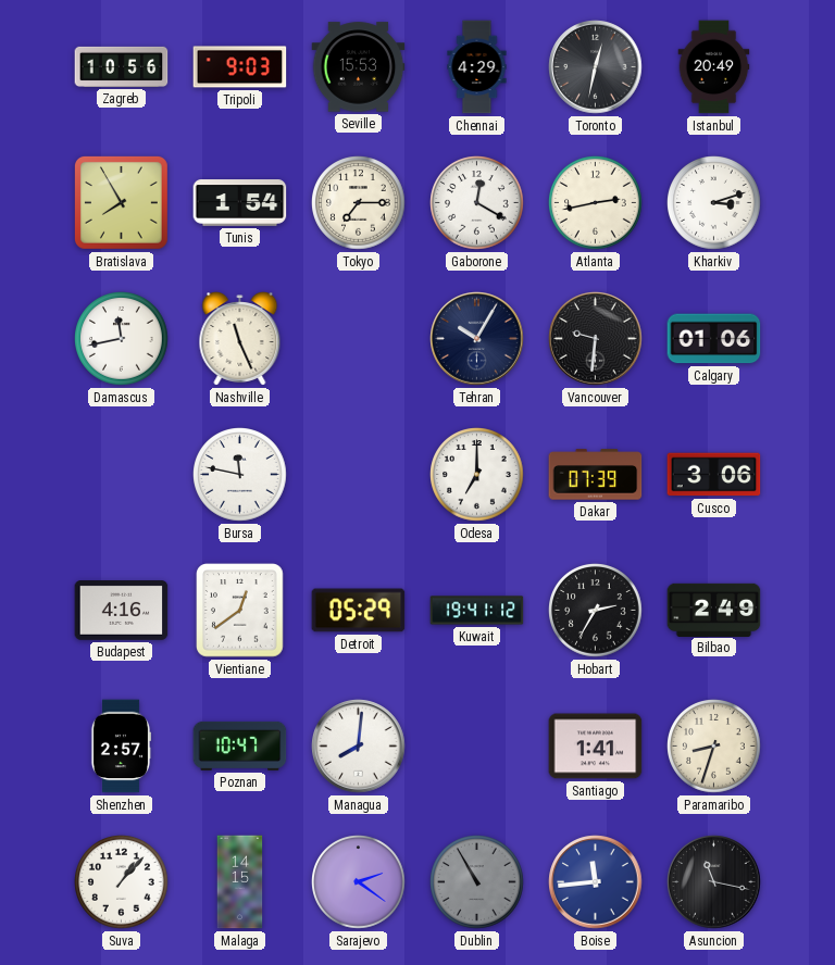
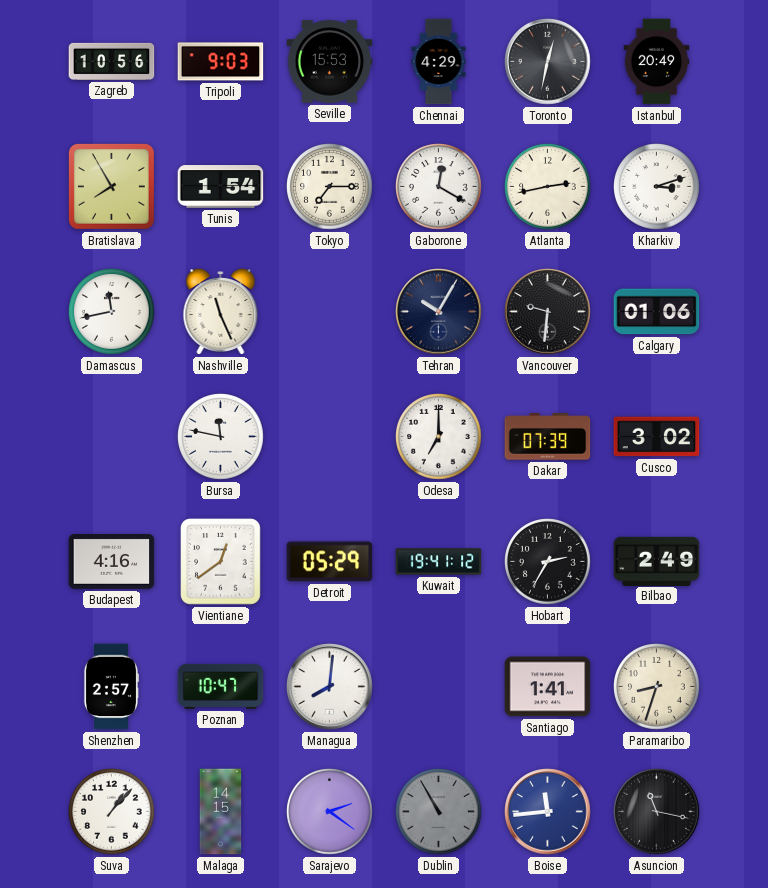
Cusco: 3:06 -> 3:02 (657, 437)
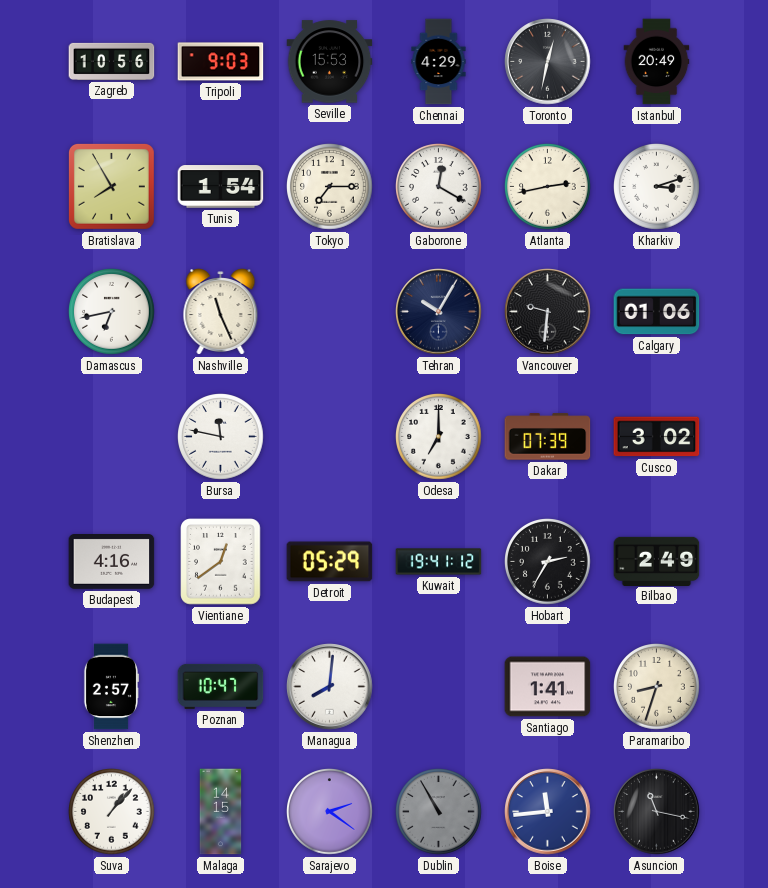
Damascus: 11:43 -> 6:43 (112, 312)
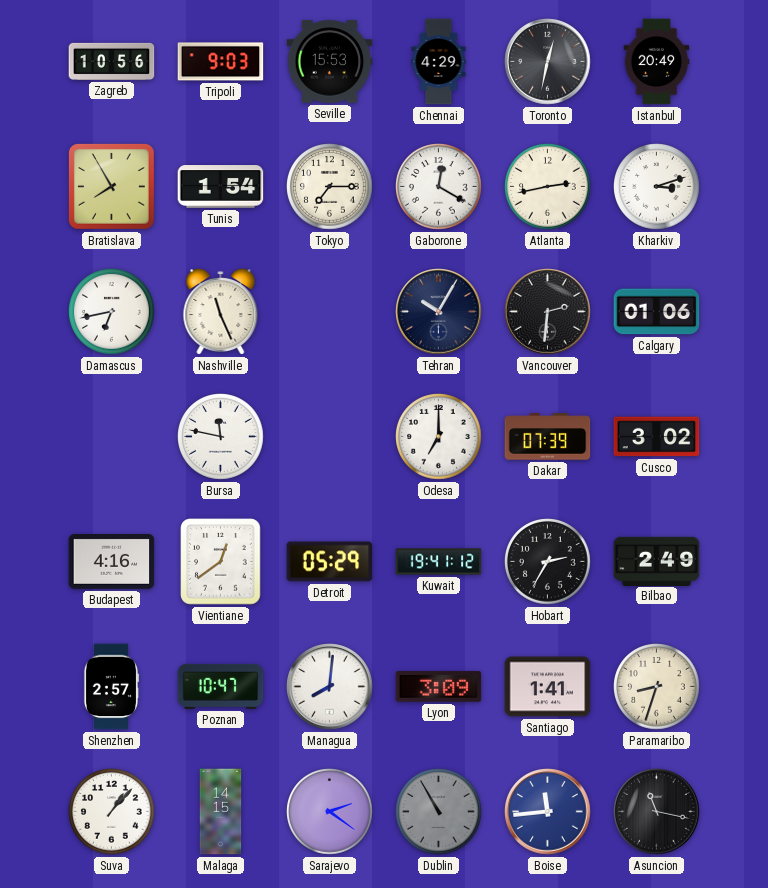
Vancouver: 9:31 -> 2:31 (548, 312)
Lyon: none -> 3:09 (439, 687)
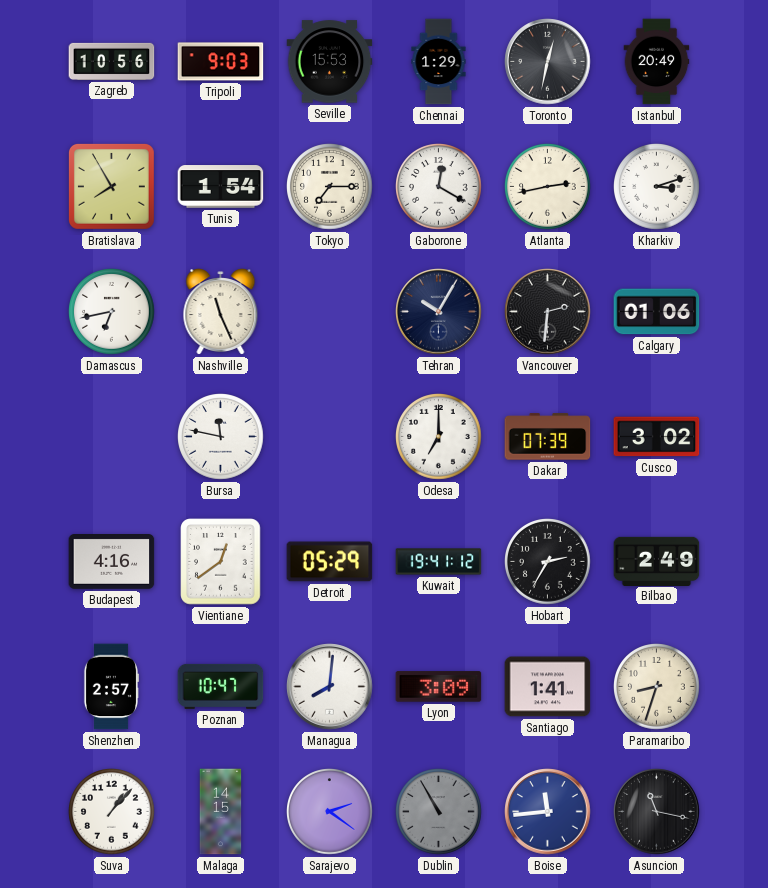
Chennai: 4:29 -> 1:29 (439, 62)
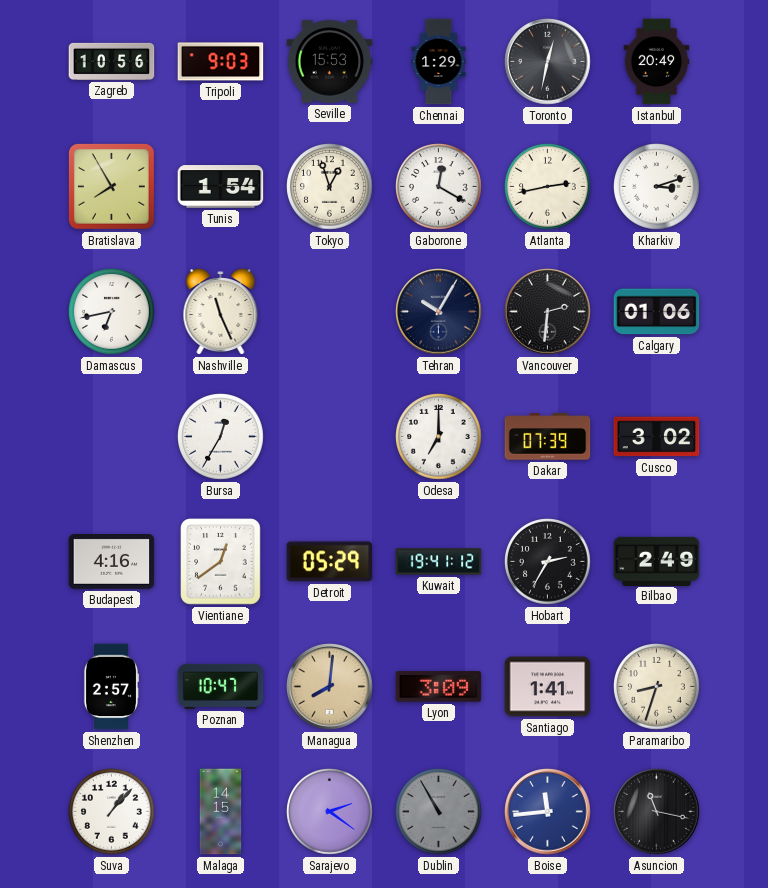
Tokyo: 7:15 -> 12:57 (330, 187)
Bursa: 11:47 -> 12:35 (221, 437)
Managua dial: white -> champagne (330, 687)
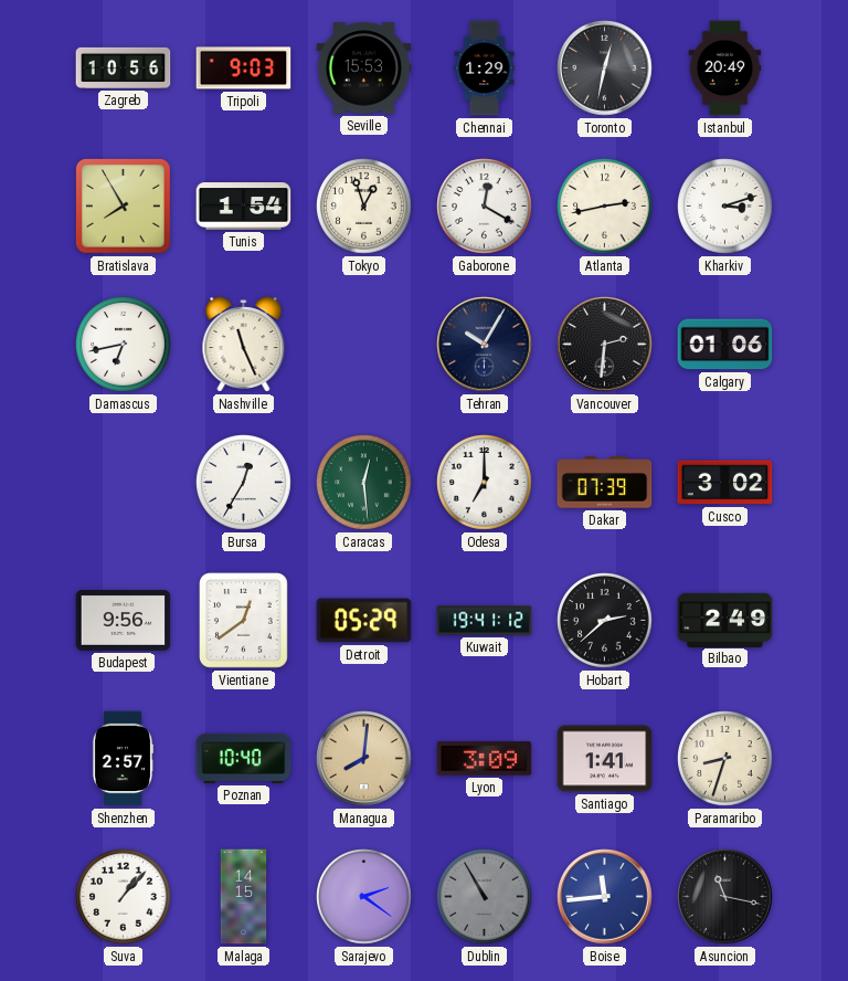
Caracas: none -> 12:29 (364, 483)
Budapest: 4:16 -> 9:56 (124, 621)
Hobart: 2:35 -> 2:38 (605, 621)
Poznan: 10:47 -> 10:40 (244, 758)
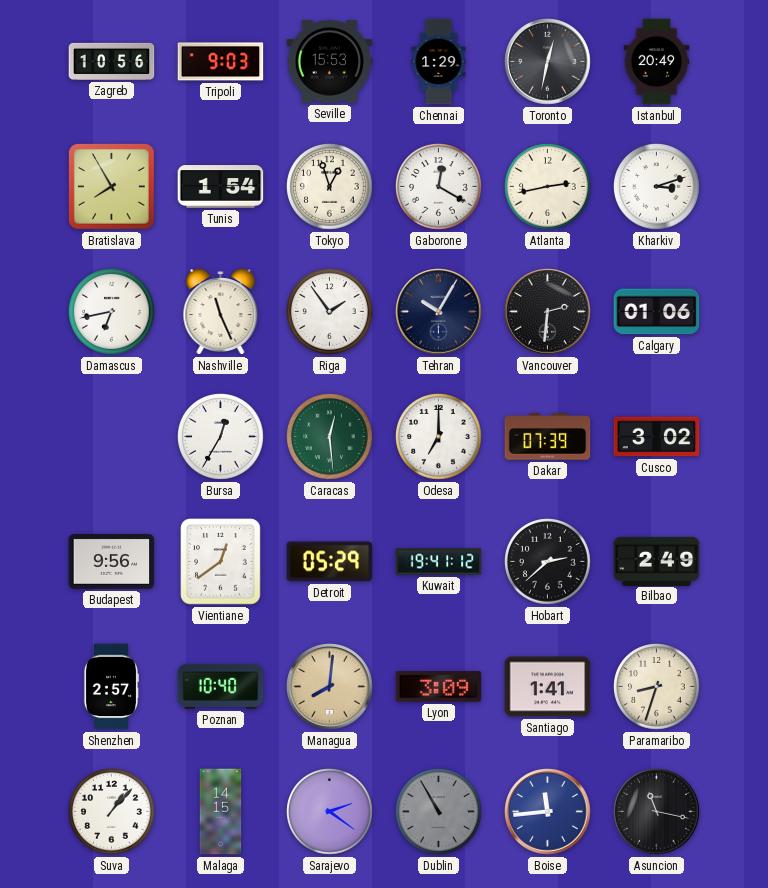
Riga: none -> 1:54 (330, 312)
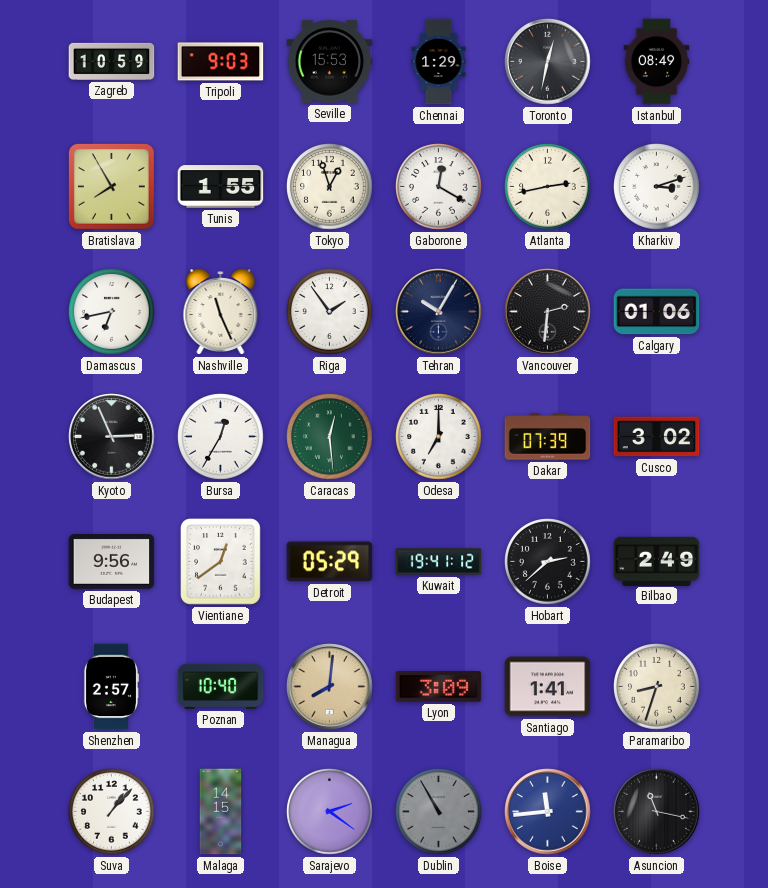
Zagreb: 10:56 -> 10:59 (112, 61)
Istanbul: 20:49 -> 08:49 (657, 62)
Tunis: 1:54 -> 1:55 (221, 187)
Kyoto: none -> 2:56 (112, 437)
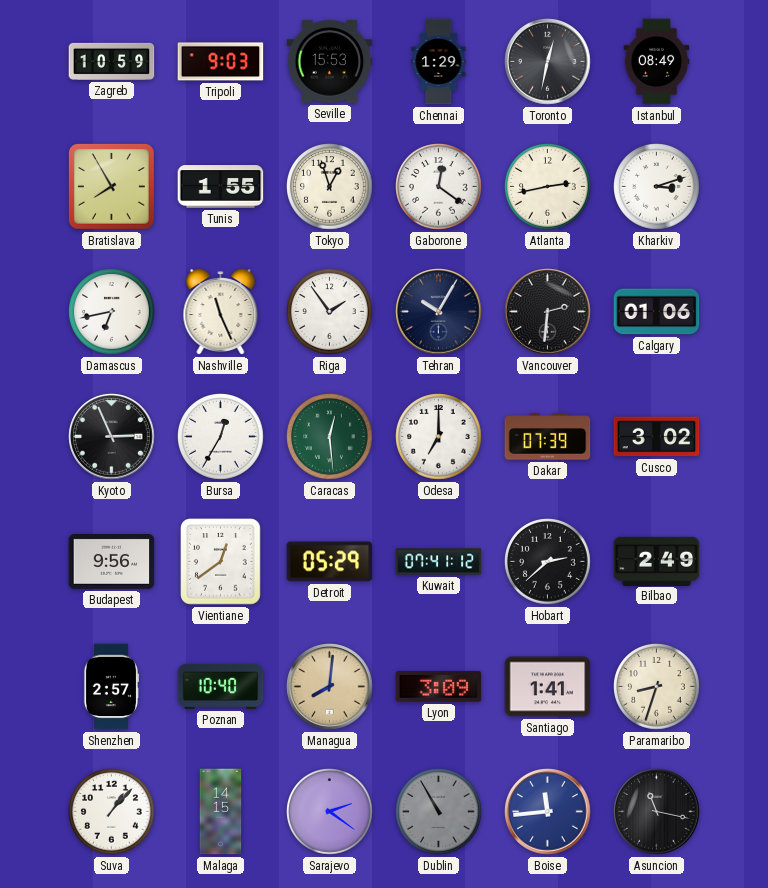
Gaborone: 12:20 -> 12:21 (439, 187)
Kuwait: 19:41 -> 07:41 (439, 562)
